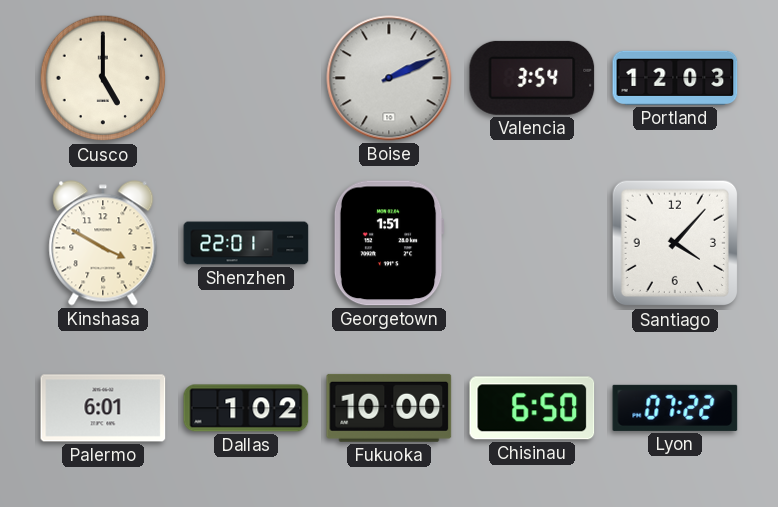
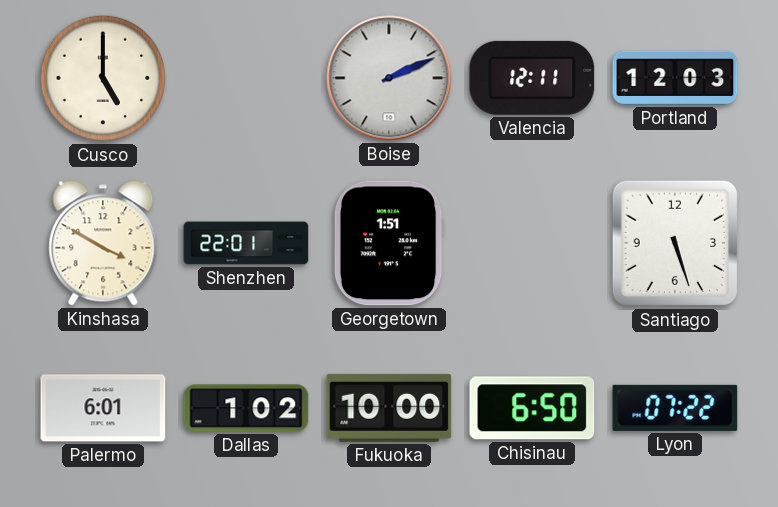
Valencia: 3:54 -> 12:11 (532, 78)
Santiago: 4:07 -> 5:27 (675, 243)
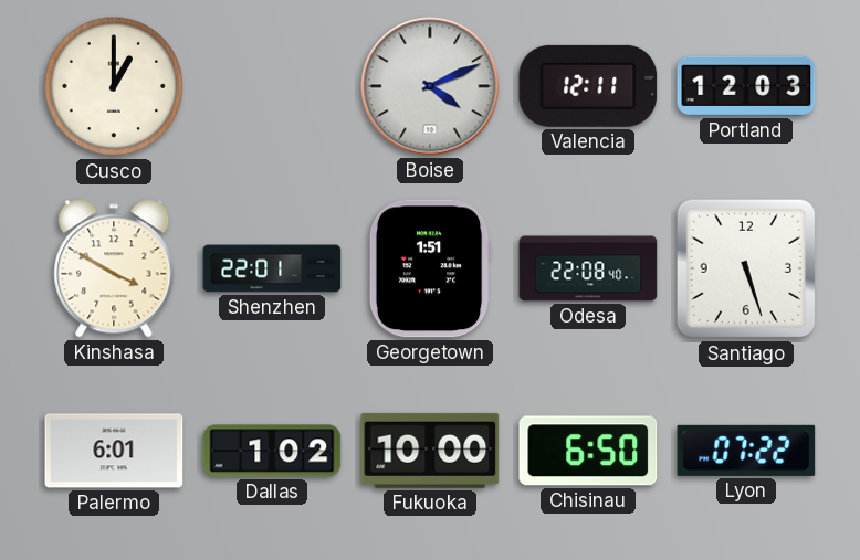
Cusco: 5:00 -> 1:00 (114, 86)
Boise: 2:11 -> 4:11 (430, 86)
Odesa: none -> 22:08 (588, 268)
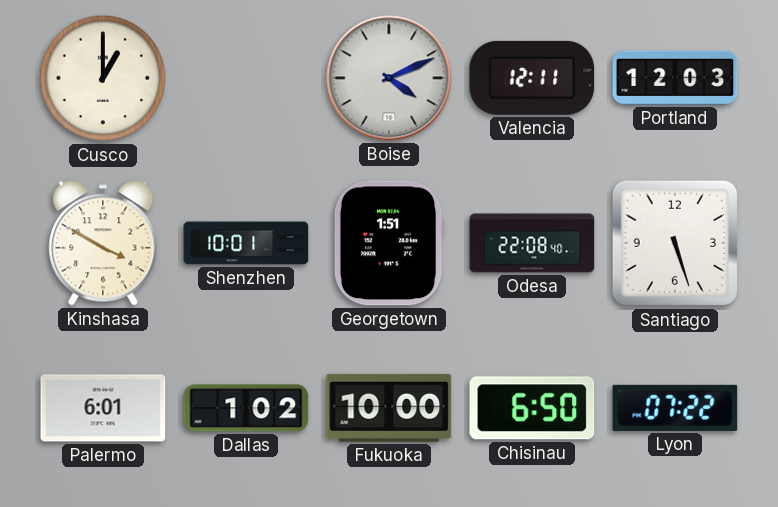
Shenzhen: 22:01 -> 10:01 (246, 243)
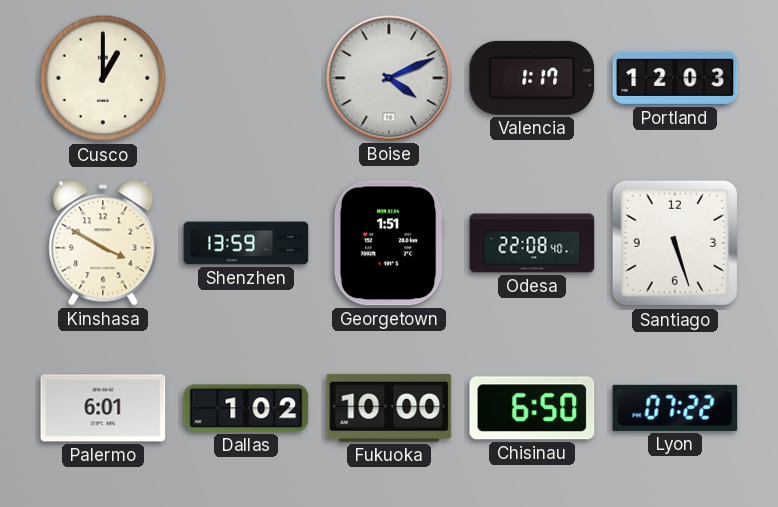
Valencia: 12:11 -> 1:17 (532, 78)
Shenzhen: 10:01 -> 13:59 (246, 243)
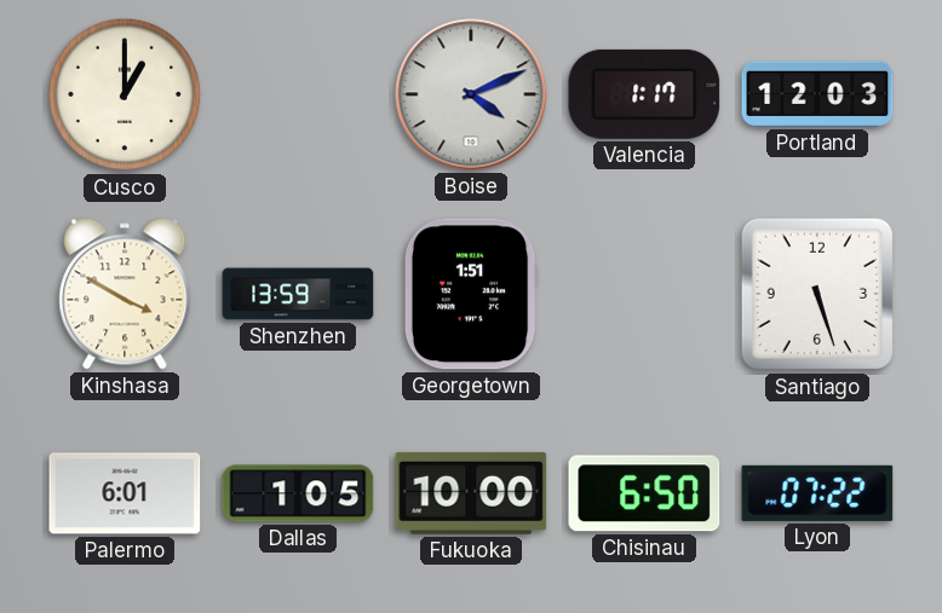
Odesa: 22:08 -> none (532, 243)
Dallas: 1:02 -> 1:05 (298, 493)
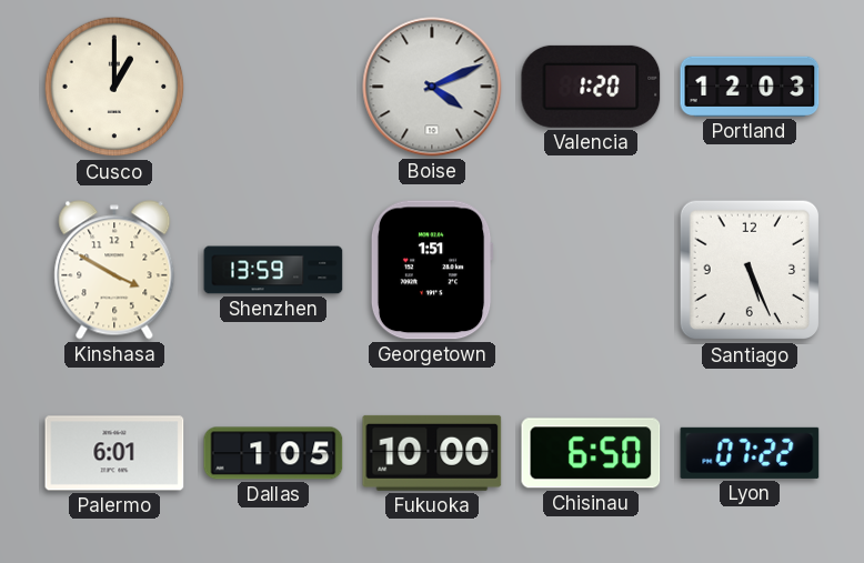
Valencia: 1:17 -> 1:20 (591, 87)
Santiago: 5:27 -> 5:26 (750, 270)
